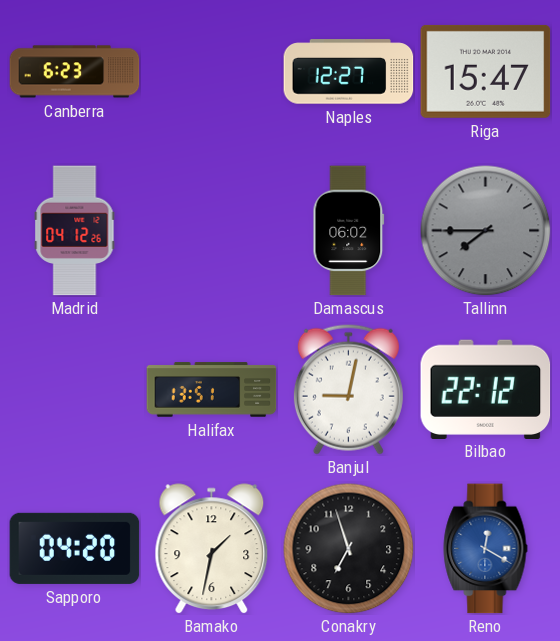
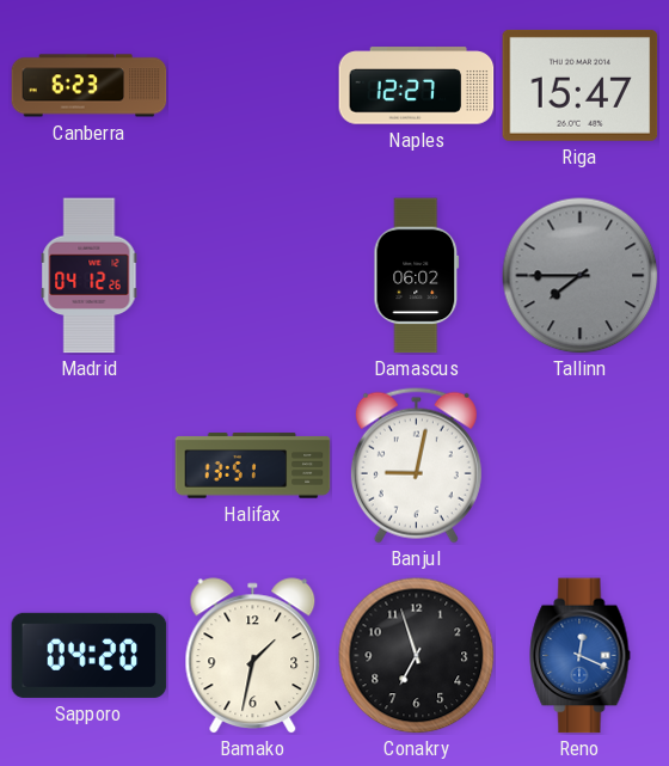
Bilbao: 22:12 -> none (486, 389)
Reno: 12:20 -> 12:19 (581, 656)
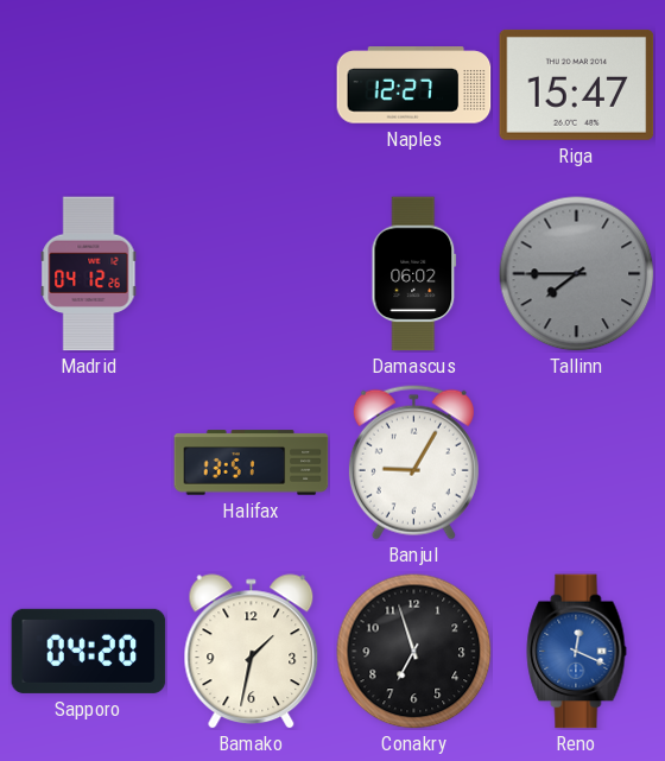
Canberra: 6:23 -> none (90, 86)
Banjul: 9:02 -> 9:05 (413, 462)
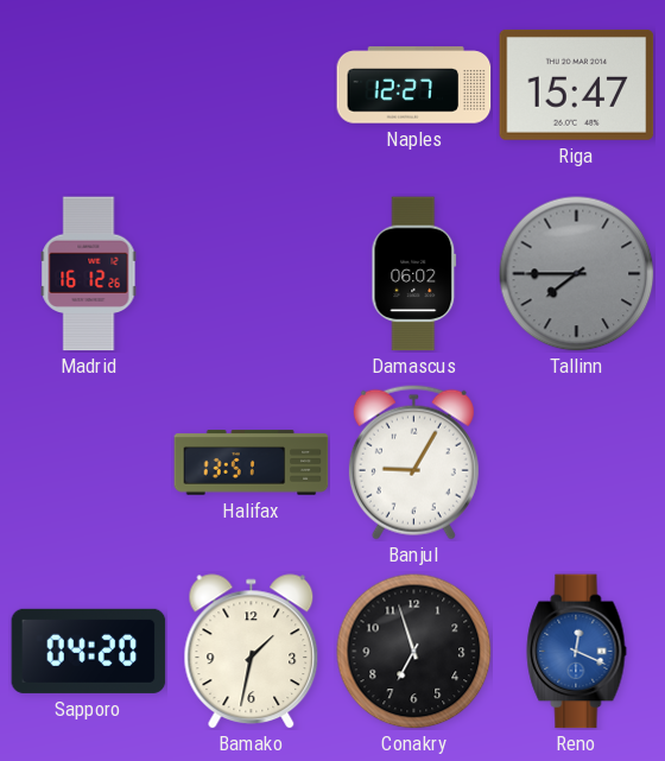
Madrid: 04:12 -> 16:12 (89, 274)
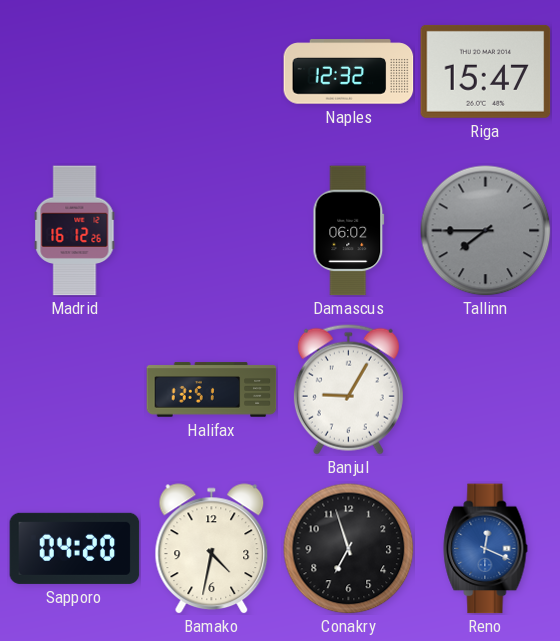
Naples: 12:27 -> 12:32 (349, 72)
Bamako: 1:32 -> 4:32 (212, 549)
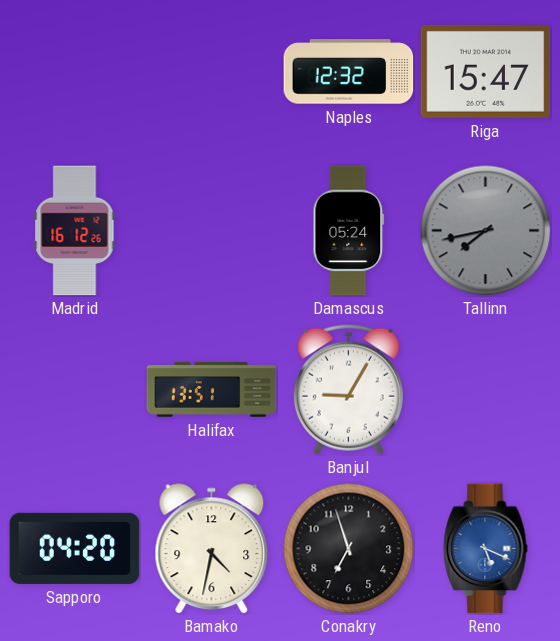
Damascus: 06:02 -> 05:24 (349, 231)
Tallinn: 7:45 -> 7:43 (486, 231)
Reno: 12:19 -> 5:19 (486, 549)
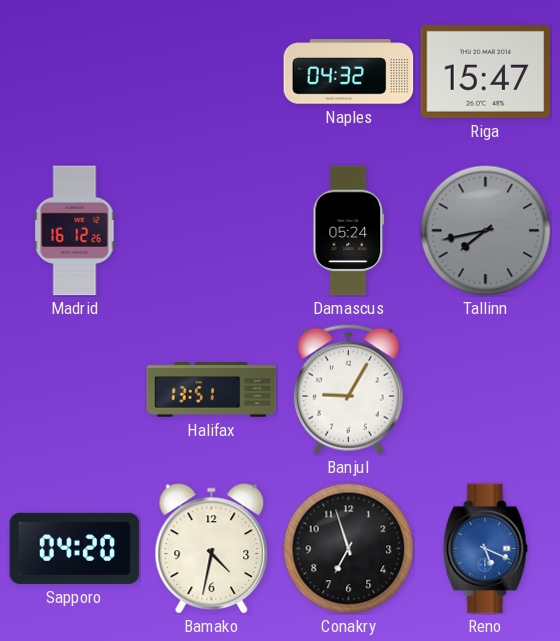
Naples: 12:32 -> 04:32 (349, 72)
